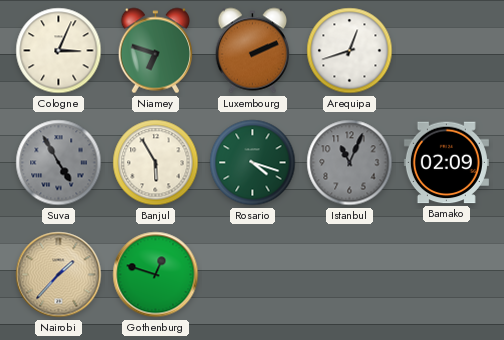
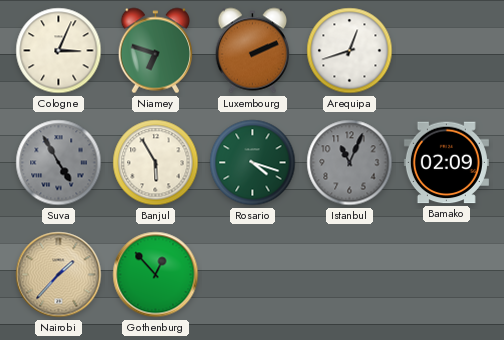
Gothenburg: 12:48 -> 12:53 (156, 275)
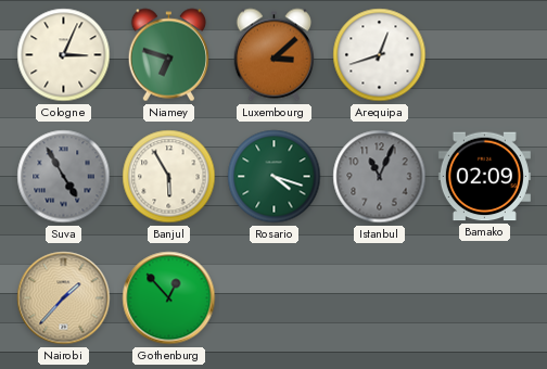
Luxembourg: 2:11 -> 3:08 (273, 55)
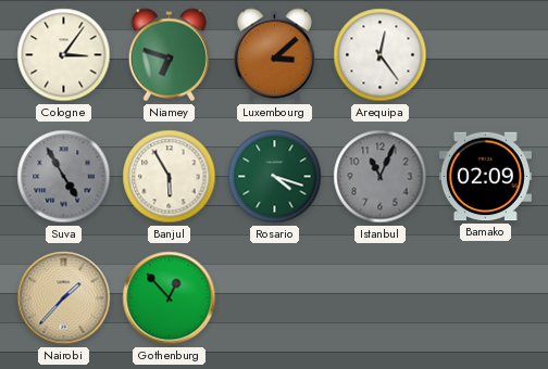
Cologne: 3:04 -> 3:06 (64, 55)
Arequipa: 12:42 -> 12:24 (381, 55)
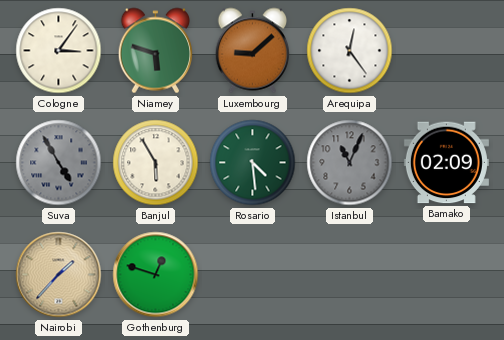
Niamey: 6:48 -> 5:48 (155, 51)
Luxembourg: 3:08 -> 9:08 (252, 51)
Rosario: 4:18 -> 4:29 (253, 163)
Gothenburg: 12:53 -> 12:48 (156, 275)
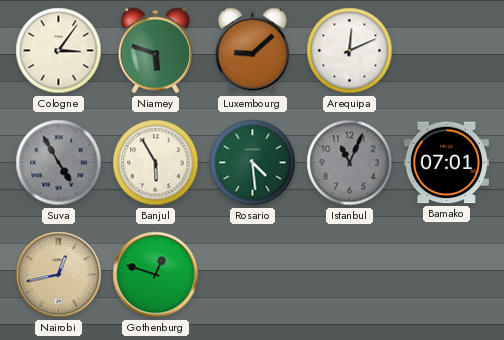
Arequipa: 12:24 -> 12:11 (350, 51)
Bamako: 02:09 -> 07:01 (446, 163)
Nairobi: 1:37 -> 12:43 (59, 275)
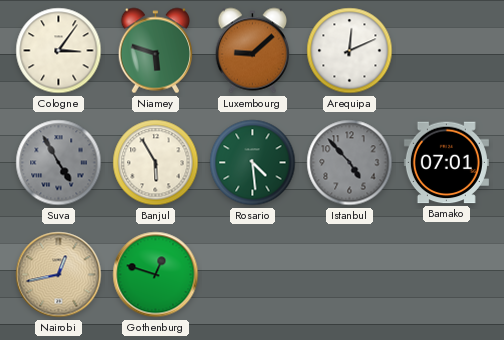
Istanbul: 11:04 -> 4:53 (350, 163)
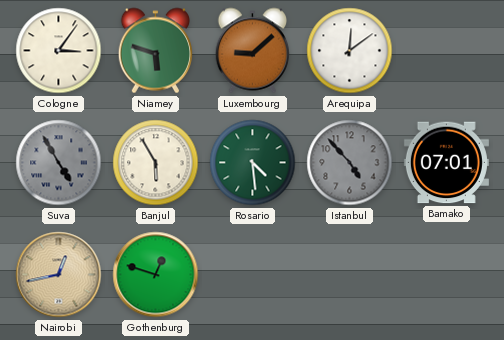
Arequipa: 12:11 -> 12:09 (350, 51)
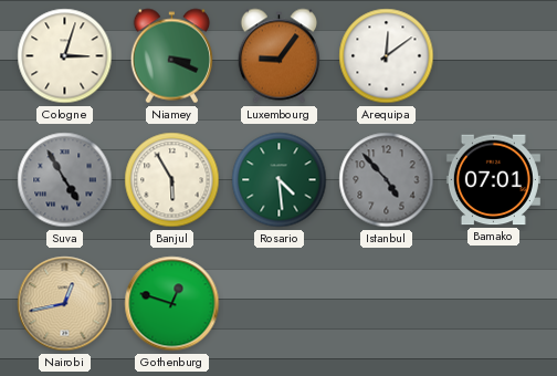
Cologne: 3:06 -> 3:03 (65, 56)
Niamey: 5:48 -> 3:19 (171, 56)
Luxembourg: 9:08 -> 9:06 (278, 56)
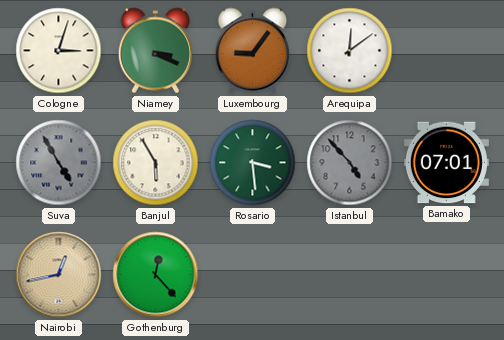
Rosario: 4:29 -> 3:29 (253, 163)
Gothenburg: 12:48 -> 12:23 (156, 275)
